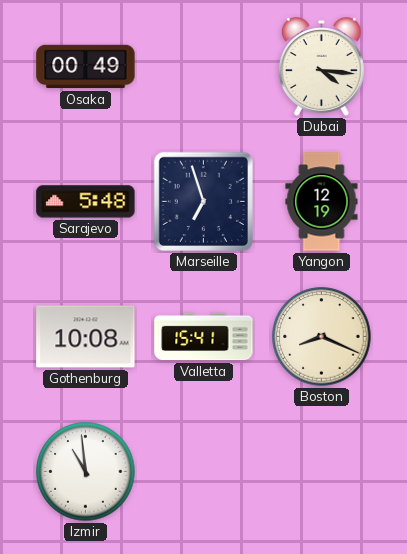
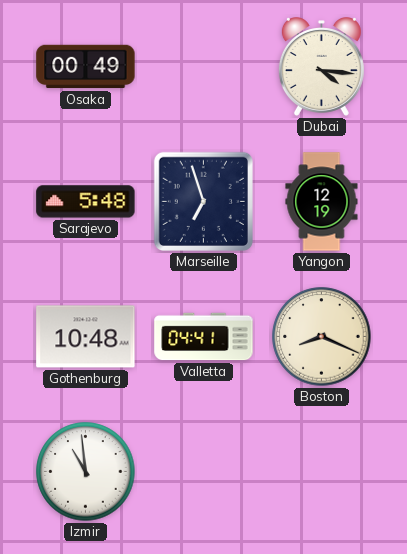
Gothenburg: 10:08 -> 10:48 (86, 337)
Valletta: 15:41 -> 04:41 (204, 337)
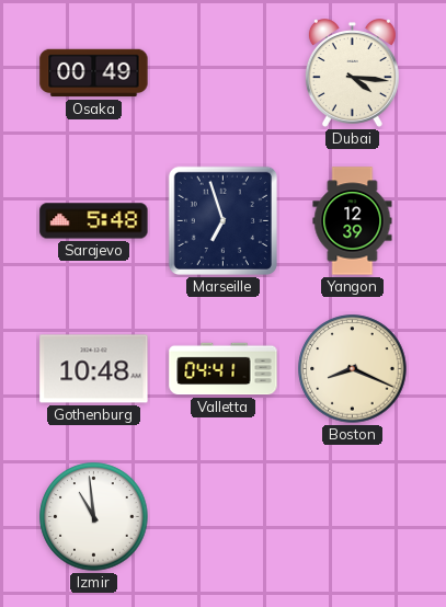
Yangon: 12:19 -> 12:39 (353, 221)
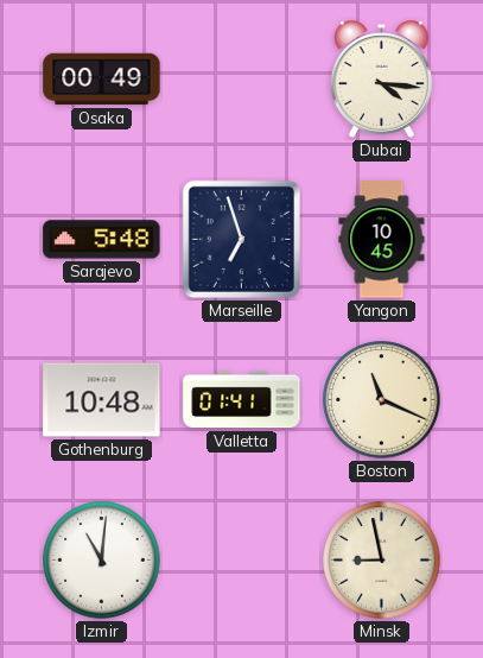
Yangon: 12:39 -> 10:45 (382, 240)
Valletta: 04:41 -> 01:41 (242, 400)
Boston: 8:19 -> 11:19 (382, 400)
Izmir: 10:59 -> 11:01 (102, 561)
Minsk: none -> 8:58 (382, 561)
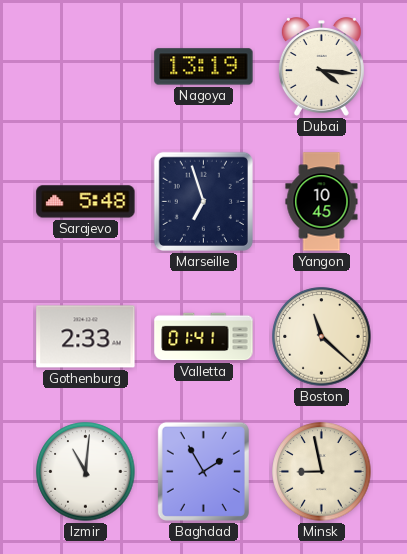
Osaka: 00:49 -> none (102, 80)
Nagoya: none -> 13:19 (204, 67)
Gothenburg: 10:48 -> 2:33 (86, 337)
Boston: 11:19 -> 11:22 (322, 337)
Baghdad: none -> 1:55 (203, 471)
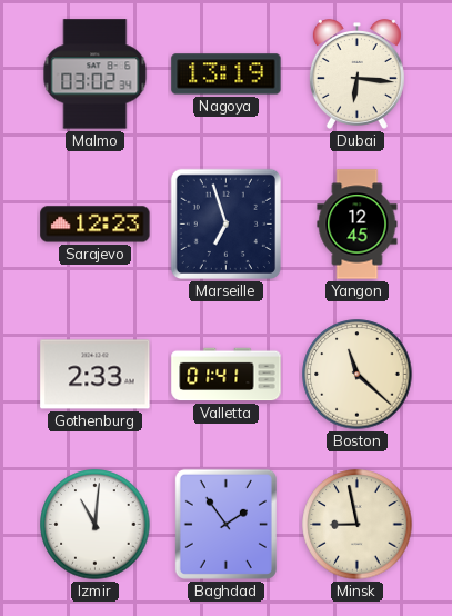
Malmo: none -> 03:02 (96, 74)
Dubai: 4:16 -> 6:16 (356, 74)
Sarajevo: 5:48 -> 12:23 (96, 225)
Yangon: 10:45 -> 12:45 (358, 225)
Baghdad: 1:55 -> 1:54 (225, 524)
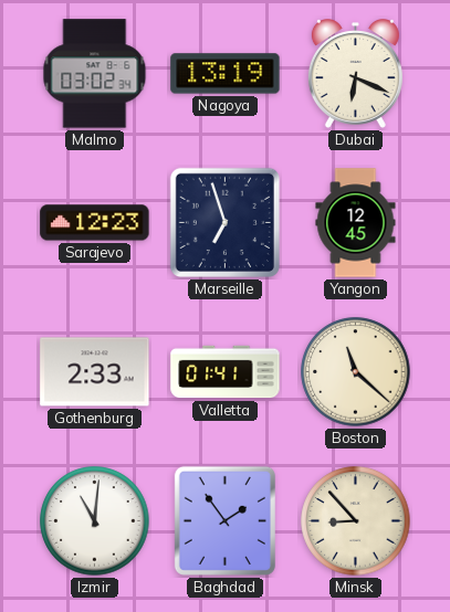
Dubai: 6:16 -> 6:19 (355, 74)
Minsk: 8:58 -> 8:53 (356, 521)
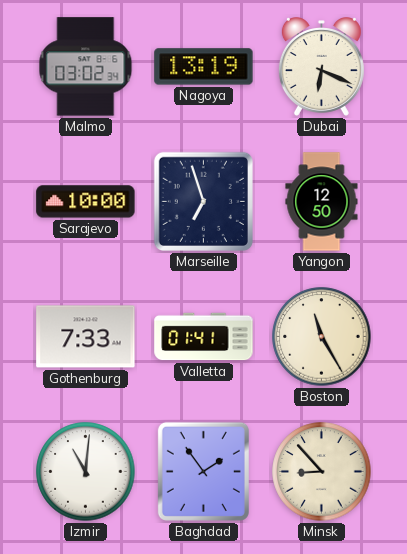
Sarajevo: 12:23 -> 10:00 (86, 202)
Yangon: 12:45 -> 12:50 (322, 202)
Gothenburg: 2:33 -> 7:33 (86, 337)
Boston: 11:22 -> 11:25 (322, 337)
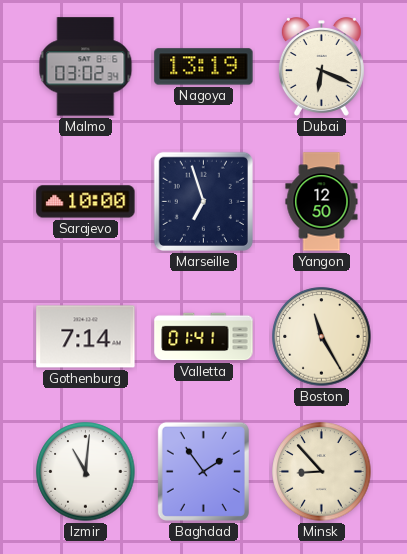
Gothenburg: 7:33 -> 7:14 (86, 337)
